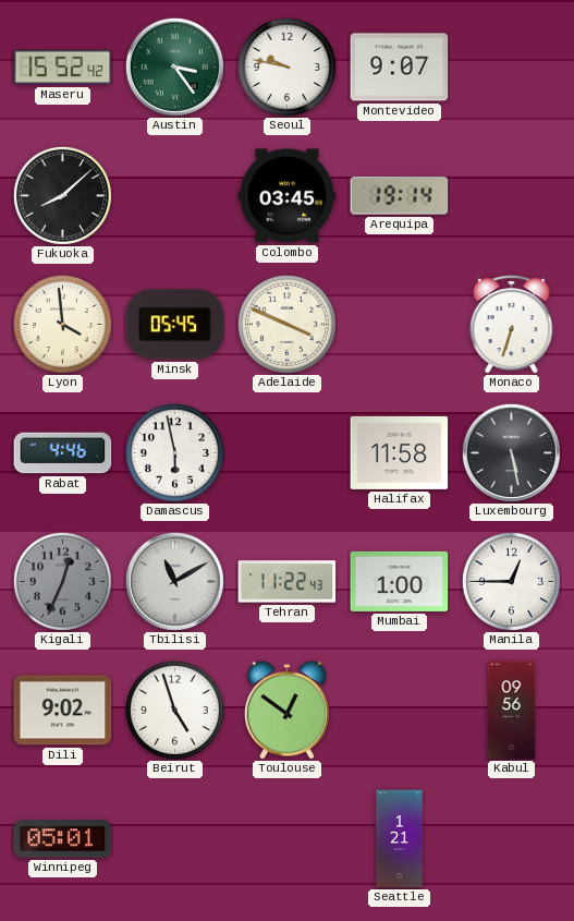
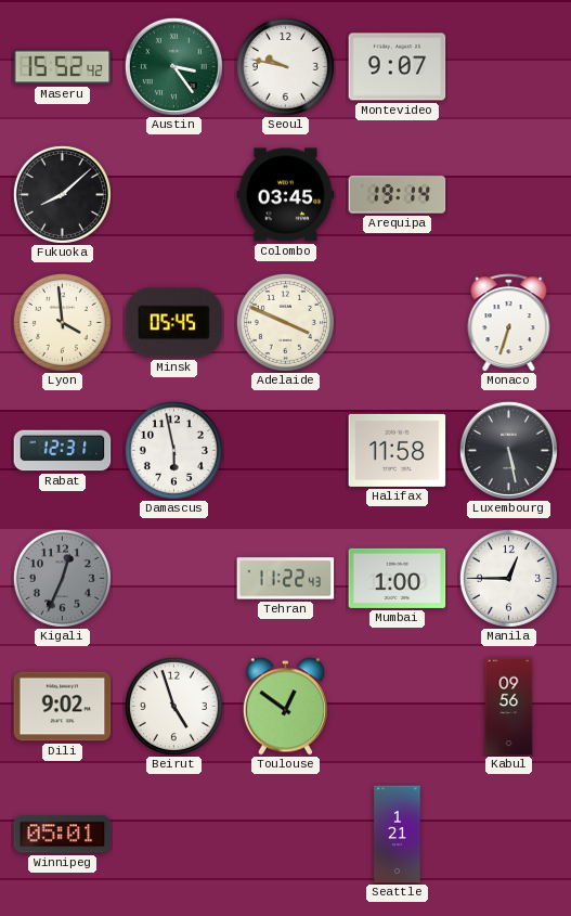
Rabat: 4:46 -> 12:31 (63, 451)
Tbilisi: 11:10 -> none (174, 581)
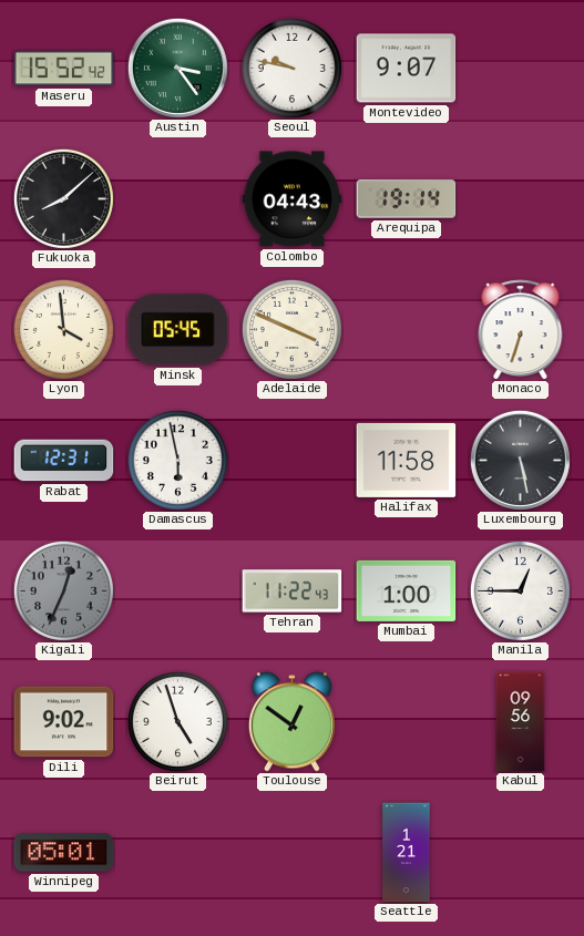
Colombo: 03:45 -> 04:43 (293, 199)
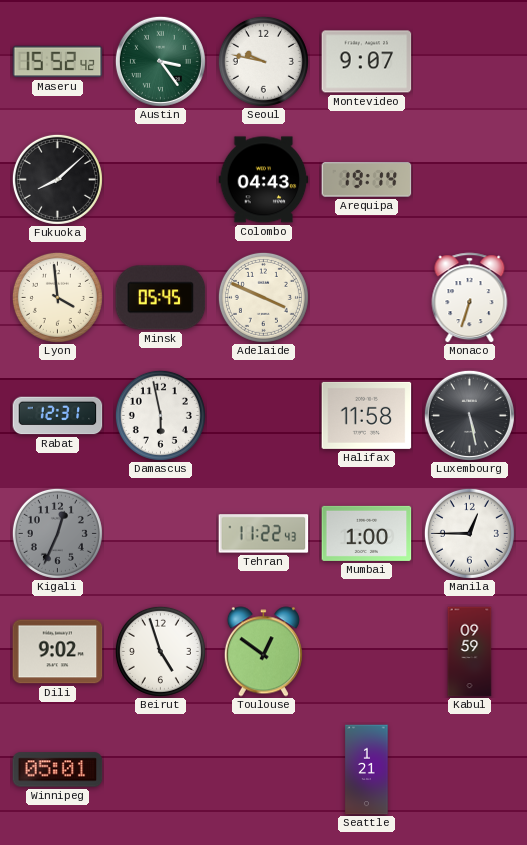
Kabul: 09:56 -> 09:59 (470, 652)
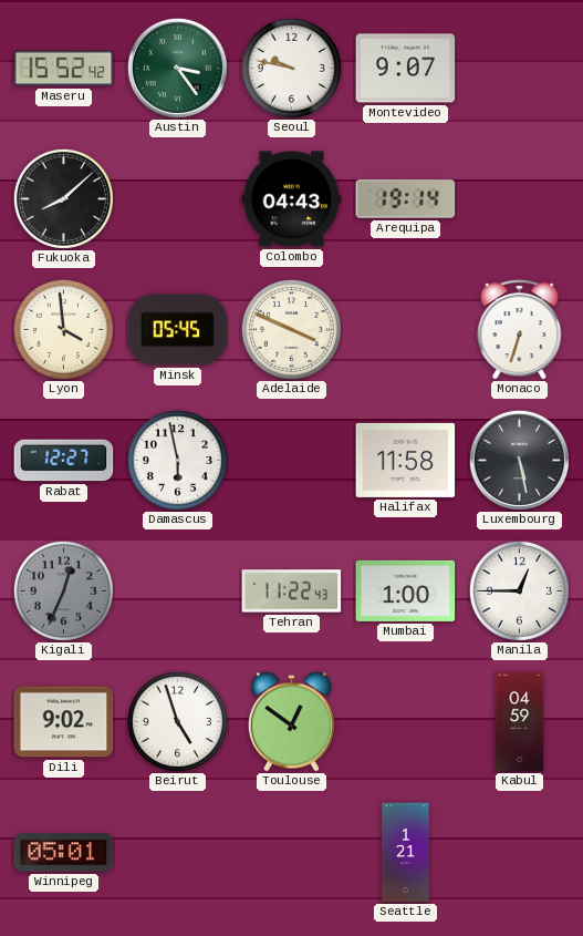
Rabat: 12:31 -> 12:27 (64, 461)
Kabul: 09:59 -> 04:59 (520, 722)
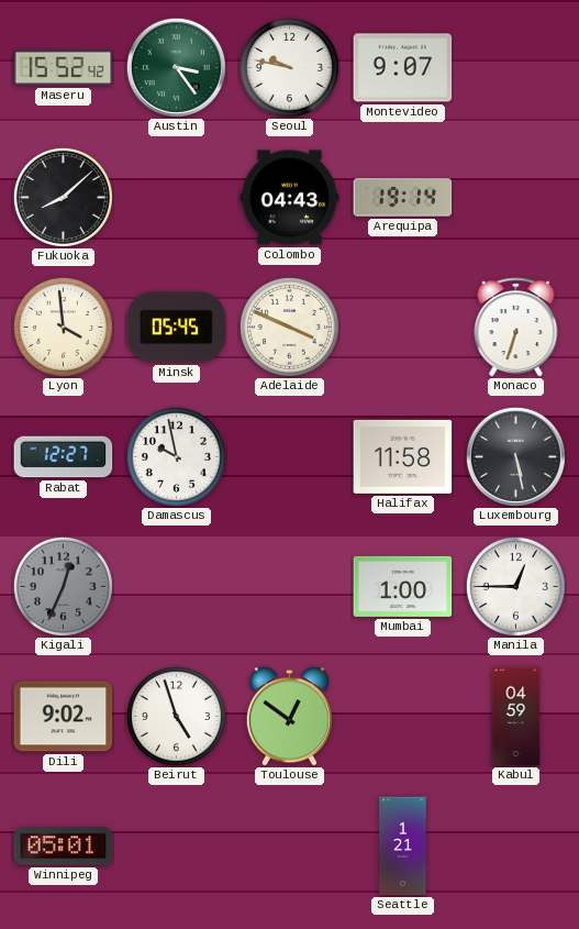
Damascus: 5:58 -> 9:58 (176, 456)
Tehran: 11:22 -> none (292, 592)
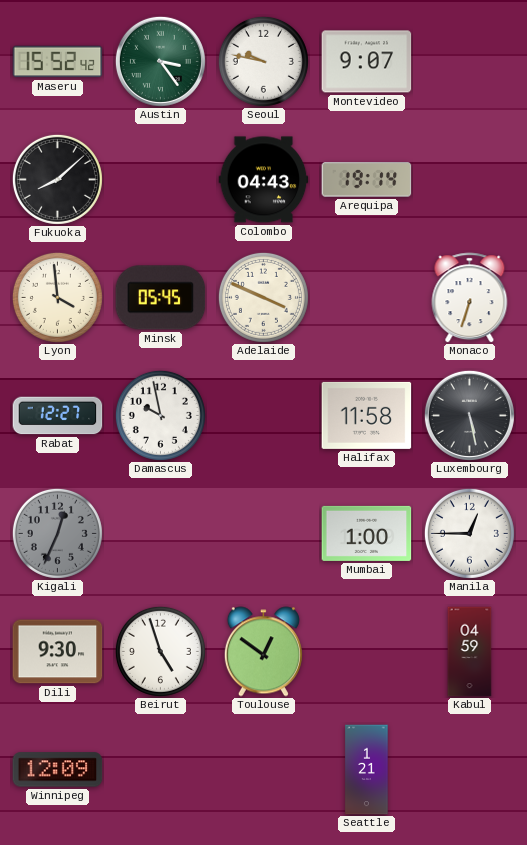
Dili: 9:02 -> 9:30 (58, 652)
Winnipeg: 05:01 -> 12:09 (58, 770)
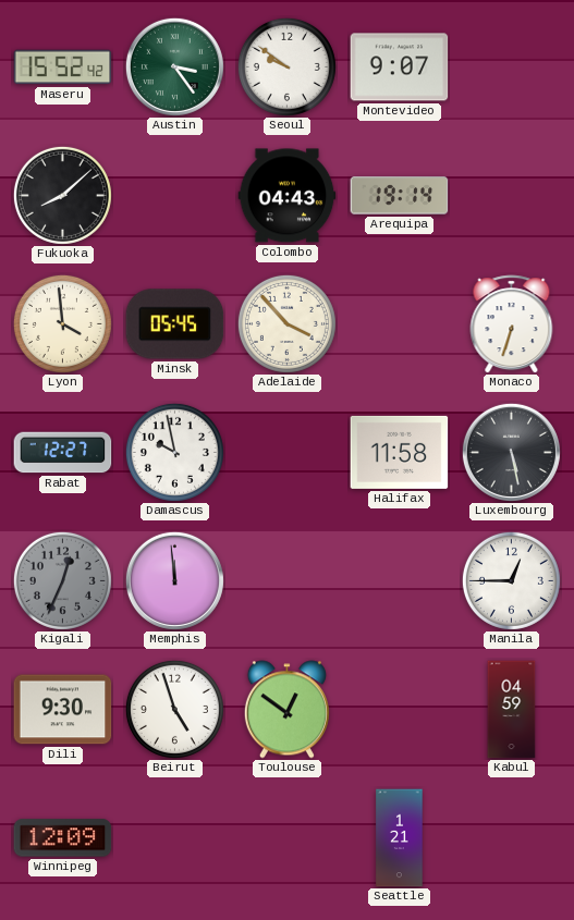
Seoul: 9:47 -> 9:51 (286, 66)
Adelaide: 3:49 -> 3:53 (286, 323)
Memphis: none -> 11:59 (174, 580)
Mumbai: 1:00 -> none (367, 533)
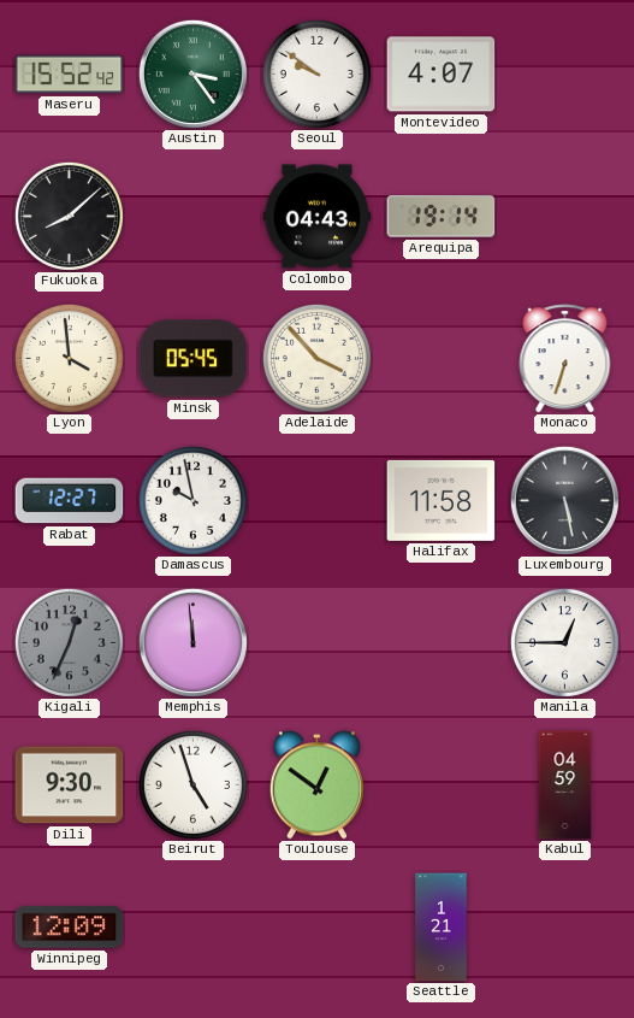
Montevideo: 9:07 -> 4:07 (442, 75)
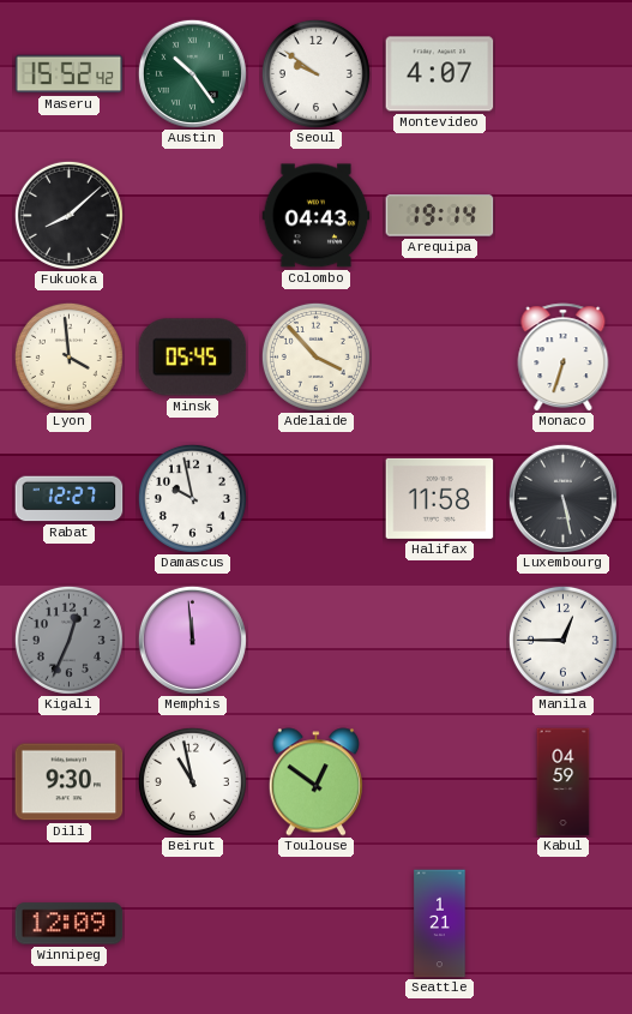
Austin: 3:24 -> 10:24 (192, 73)
Beirut: 4:57 -> 10:58 (192, 781)
